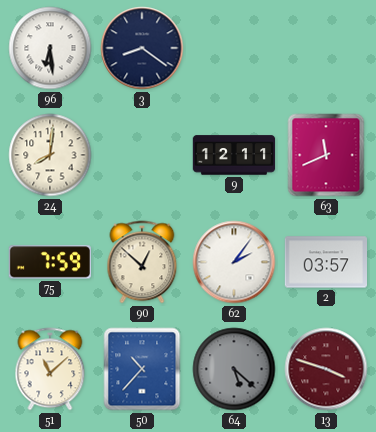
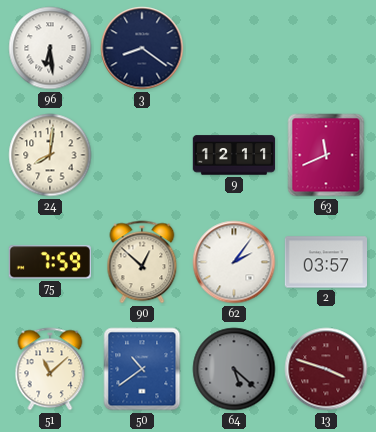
50: 10:37 -> 10:39 (142, 369)
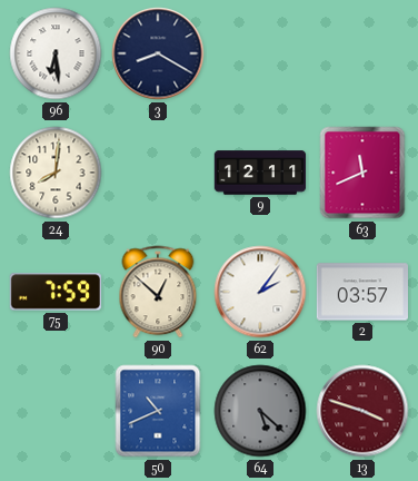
3: 8:21 -> 8:20 (158, 53)
51: 11:08 -> none (50, 369)
50: 10:39 -> 10:41 (158, 411)
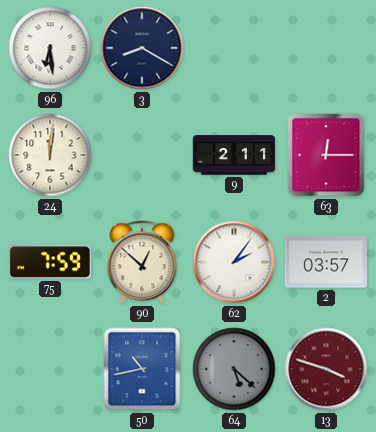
24: 8:01 -> 12:01 (50, 155)
9: 12:11 -> 2:11 (234, 155)
63: 11:41 -> 12:15 (326, 155)
50: 10:41 -> 10:43 (142, 369)
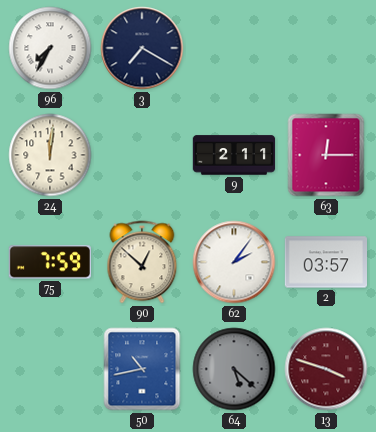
96: 6:29 -> 7:35 (50, 48)
3: 8:20 -> 7:20 (142, 48)
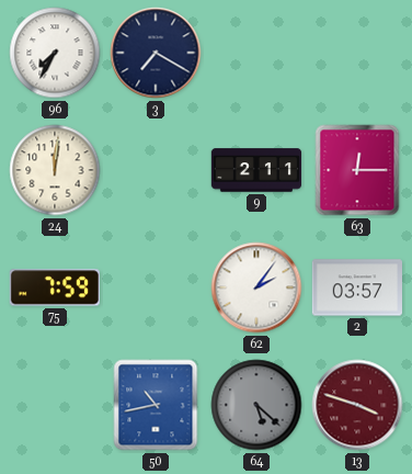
90: 12:52 -> none (142, 262)
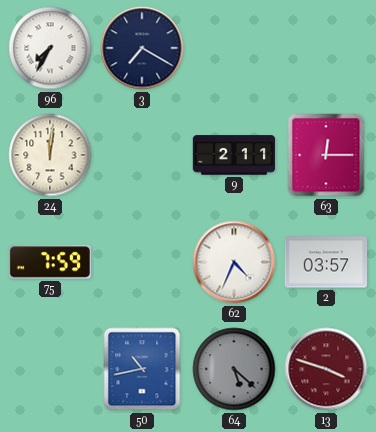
62: 2:06 -> 4:34 (234, 262)
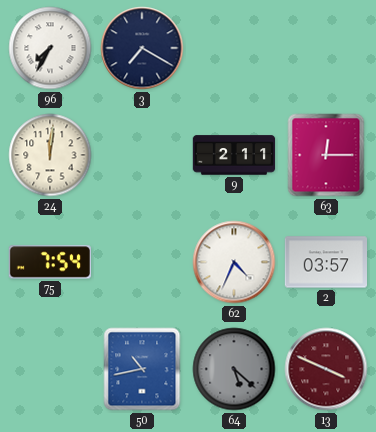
75: 7:59 -> 7:54 (50, 262)
13: 3:48 -> 3:49 (326, 369)
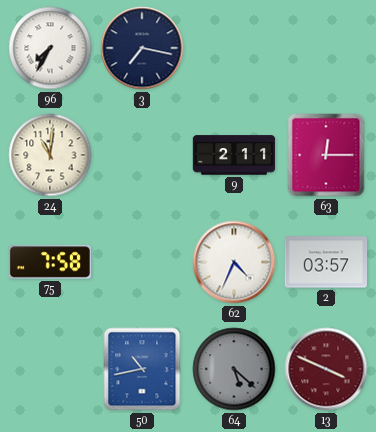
3: 7:20 -> 7:17 (142, 48)
24: 12:01 -> 11:01 (50, 155)
75: 7:54 -> 7:58 (50, 262)
